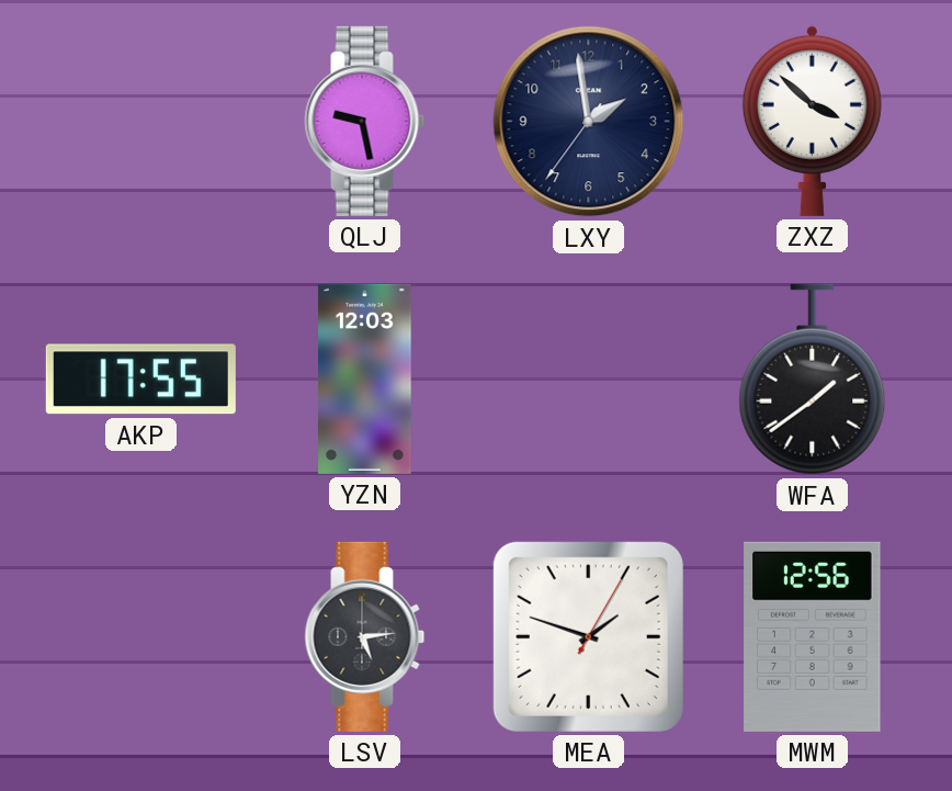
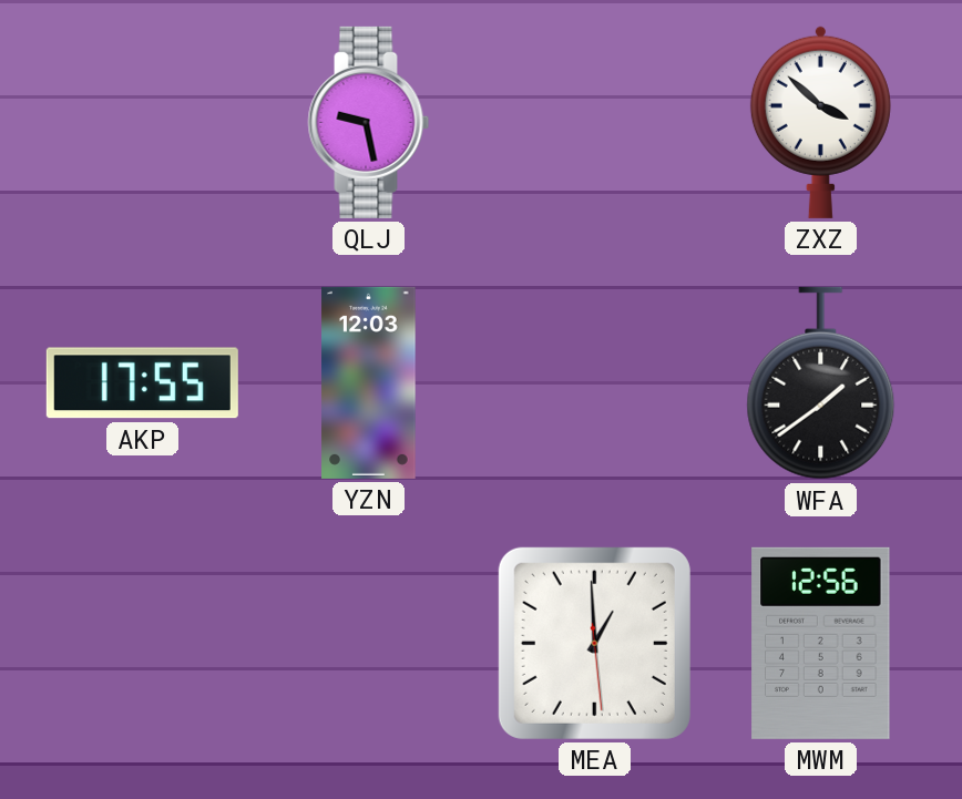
LXY: 1:58 -> none (589, 122)
LSV: 5:14 -> none (365, 636)
MEA: 1:48 -> 12:59 (594, 643)
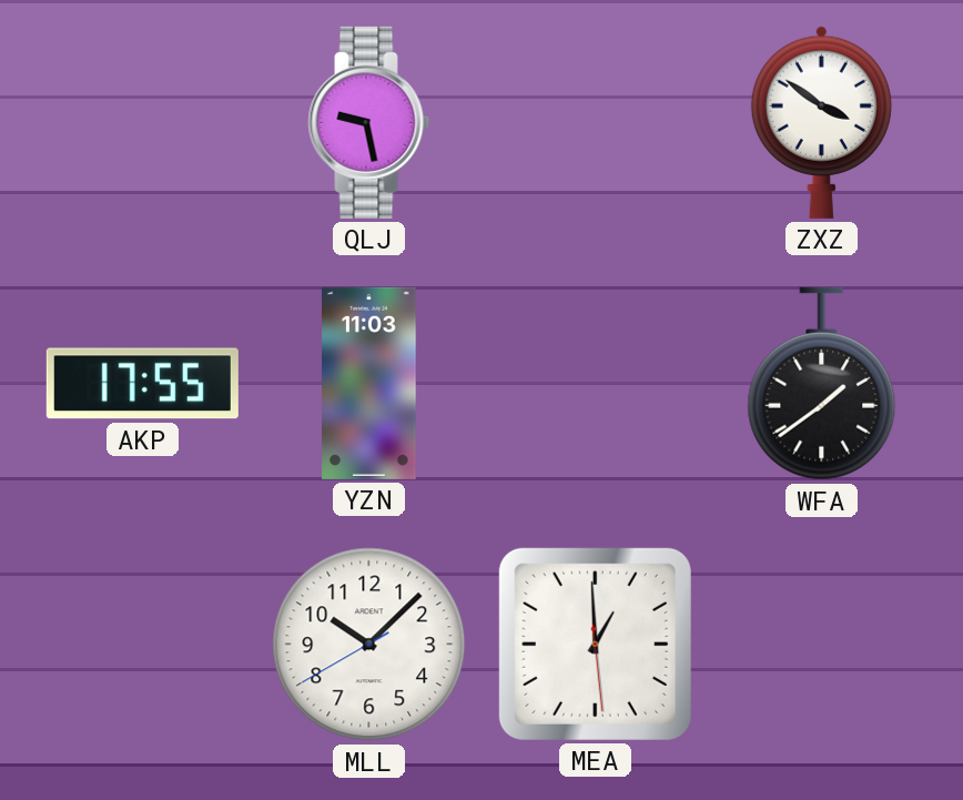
ZXZ: 3:52 -> 3:51 (821, 122)
YZN: 12:03 -> 11:03 (369, 383)
MLL: none -> 10:07 (369, 645)
MWM: 12:56 -> none (821, 643)
